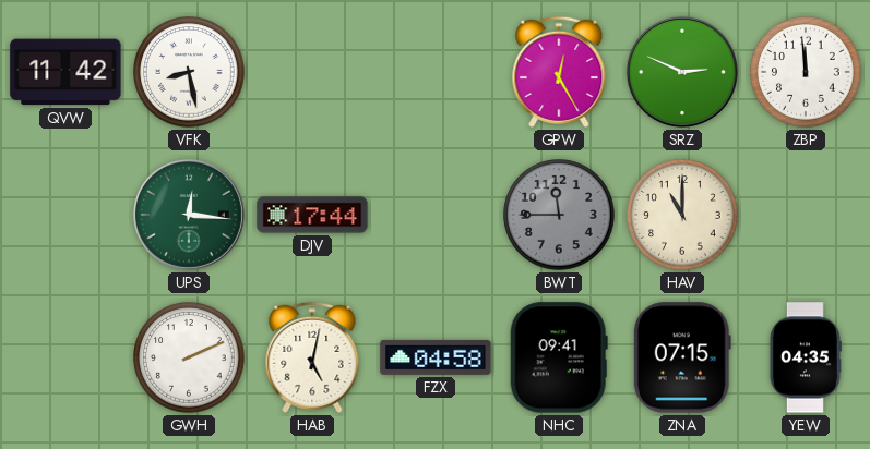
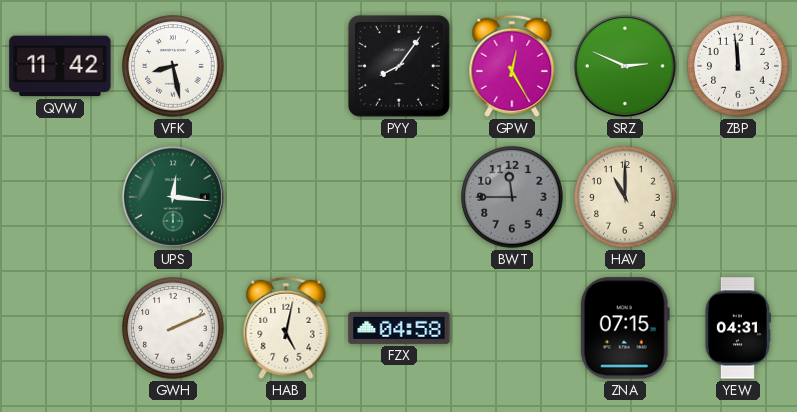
PYY: none -> 8:06 (399, 66)
DJV: 17:44 -> none (312, 215)
NHC: 09:41 -> none (559, 357)
YEW: 04:35 -> 04:31 (737, 328)
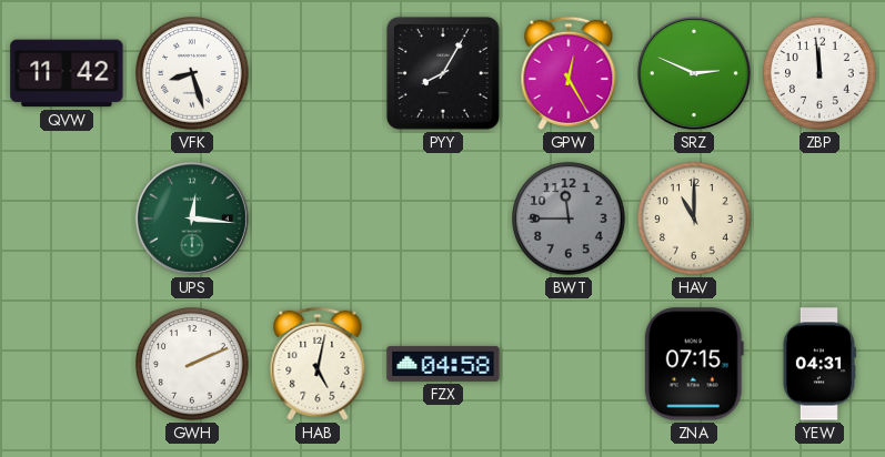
VFK: 8:28 -> 8:27 (192, 73)
PYY: 8:06 -> 8:05 (443, 73)
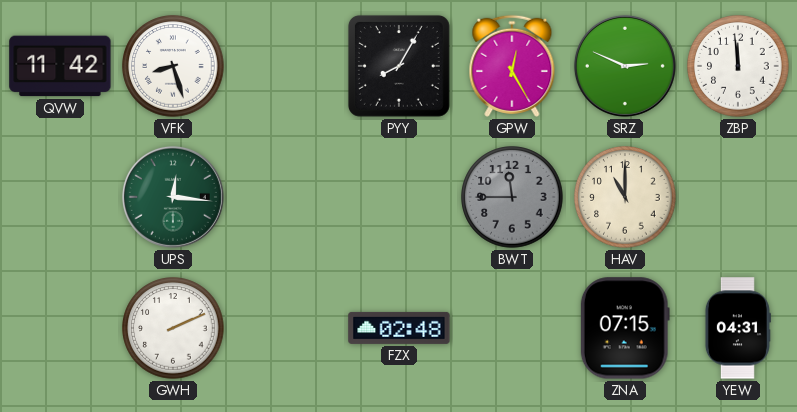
HAB: 5:02 -> none (318, 364)
FZX: 04:58 -> 02:48 (399, 328)
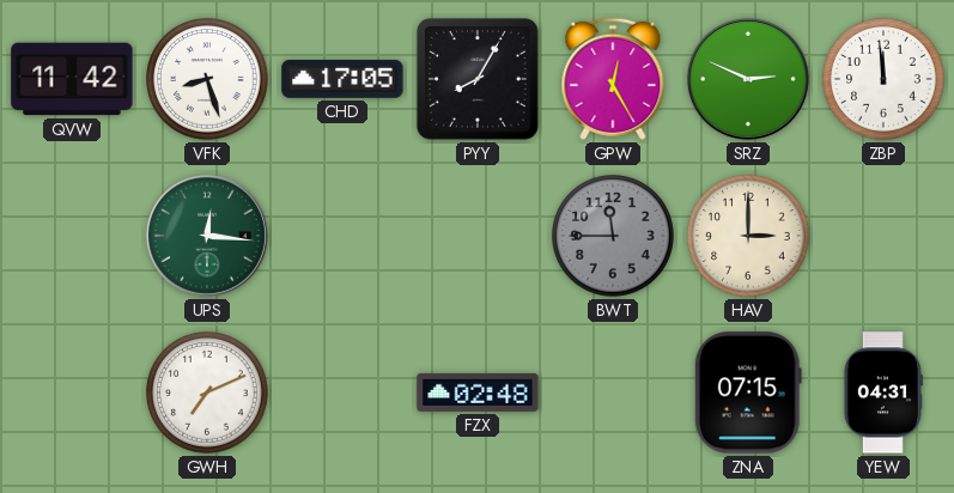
CHD: none -> 17:05 (342, 79)
HAV: 11:00 -> 3:00 (748, 236)
GWH: 2:11 -> 7:11 (207, 392)
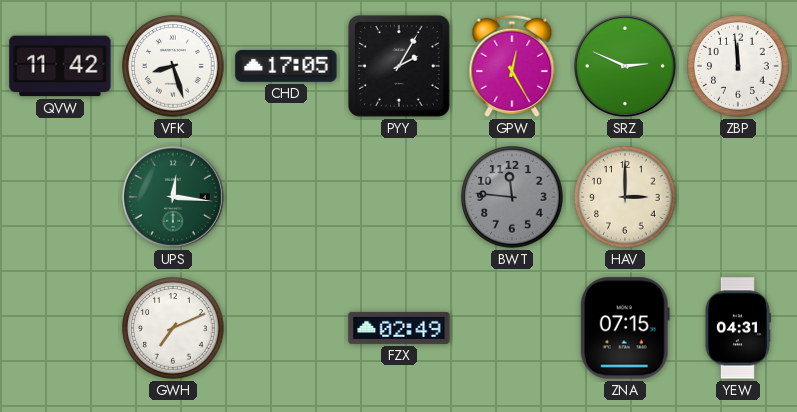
PYY: 8:05 -> 2:05 (399, 66)
BWT: 11:45 -> 11:46 (512, 197)
FZX: 02:48 -> 02:49 (399, 328)
